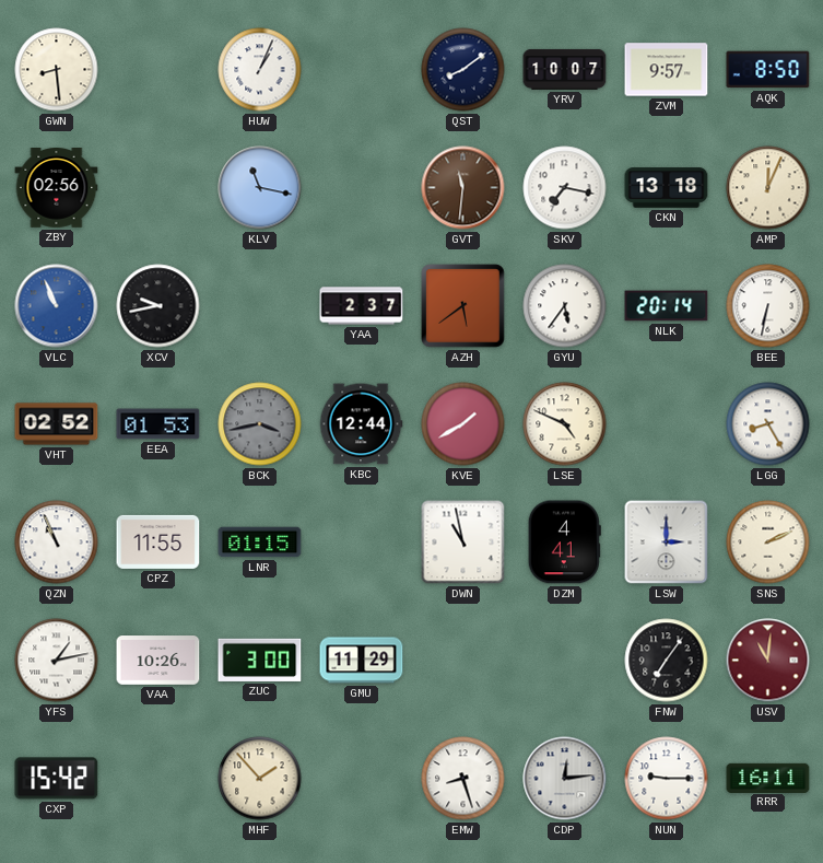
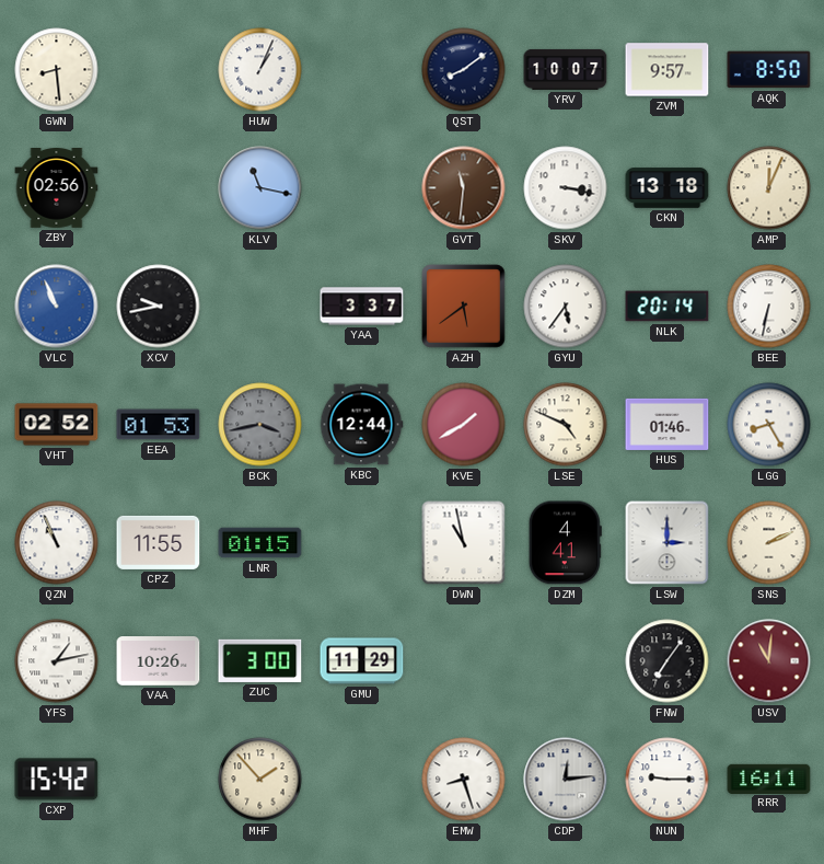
SKV: 7:17 -> 3:17 (566, 188)
YAA: 2:37 -> 3:37 (362, 307)
HUS: none -> 01:46 (668, 424)
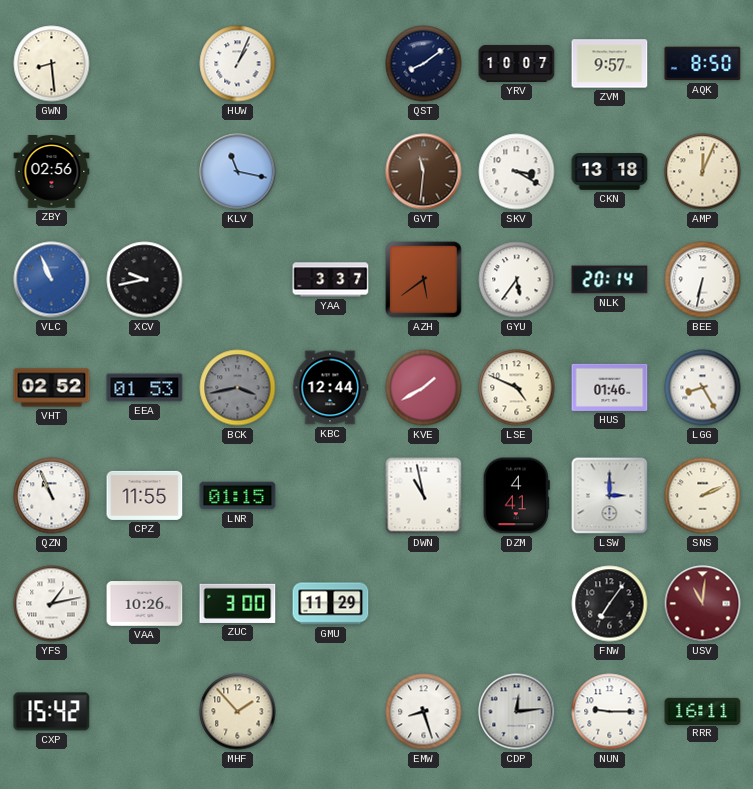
SKV: 3:17 -> 3:20 (517, 172)
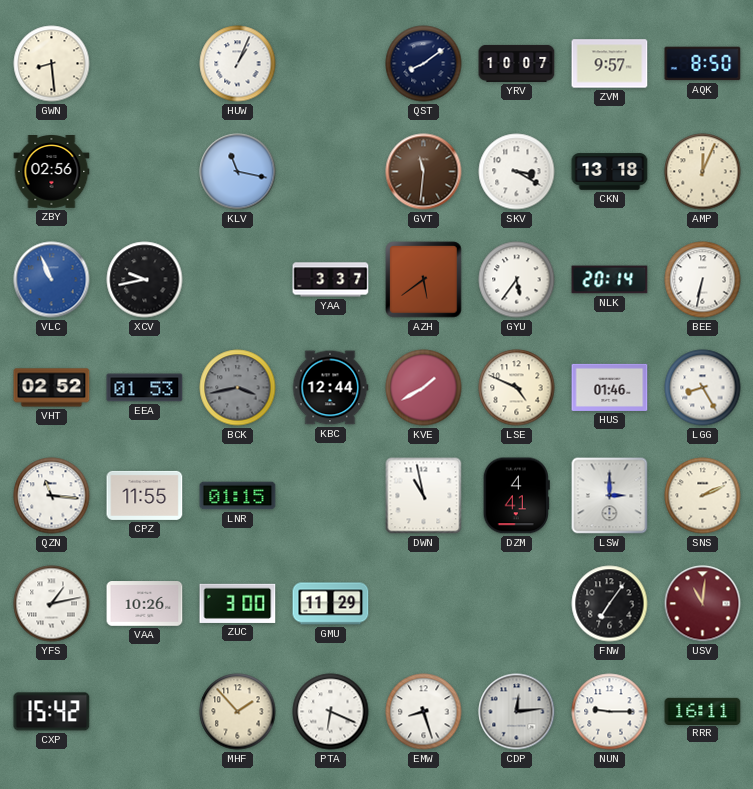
QZN: 10:56 -> 11:16 (52, 496)
PTA: none -> 6:19 (331, 712)
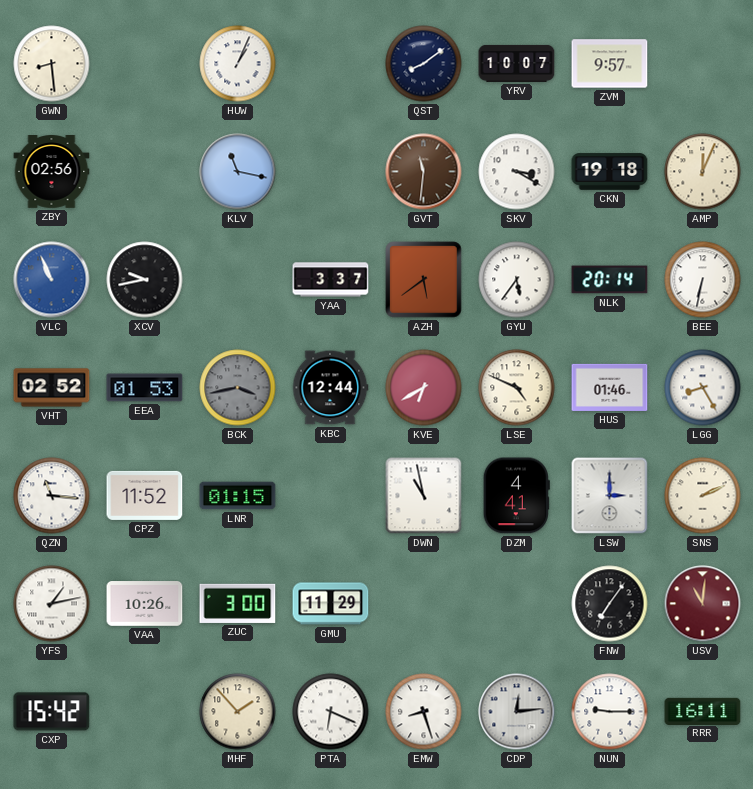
AQK: 8:50 -> none (703, 64)
CKN: 13:18 -> 19:18 (610, 172)
KVE: 1:40 -> 6:40 (424, 388)
CPZ: 11:55 -> 11:52 (145, 495)
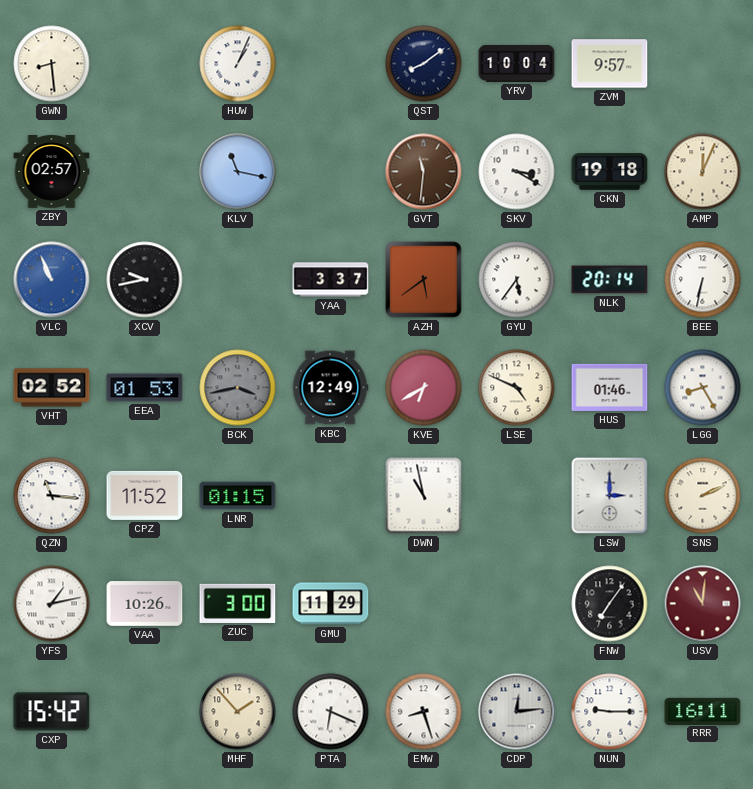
YRV: 10:07 -> 10:04 (517, 63)
ZBY: 02:56 -> 02:57 (52, 172)
KBC: 12:44 -> 12:49 (330, 388)
DZM: 4:41 -> none (516, 496)
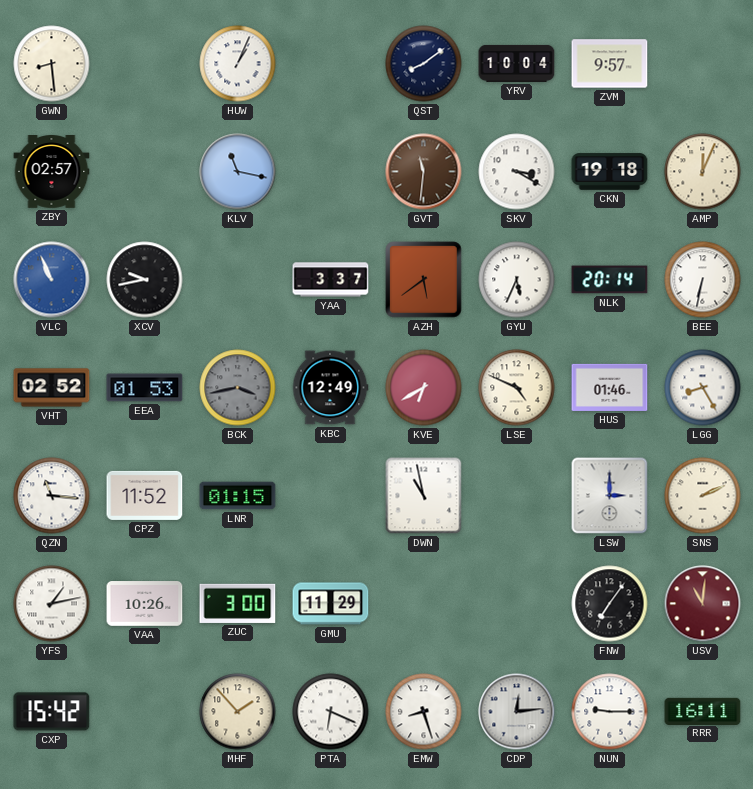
GYU: 5:36 -> 5:34 (517, 280)
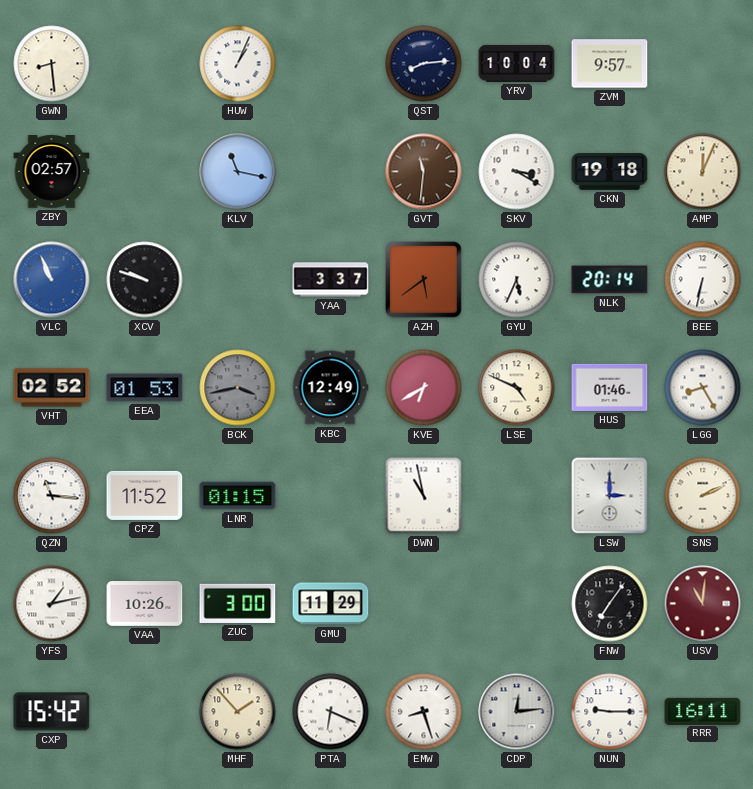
QST: 8:09 -> 8:14 (424, 64)
XCV: 9:43 -> 9:48 (145, 280)
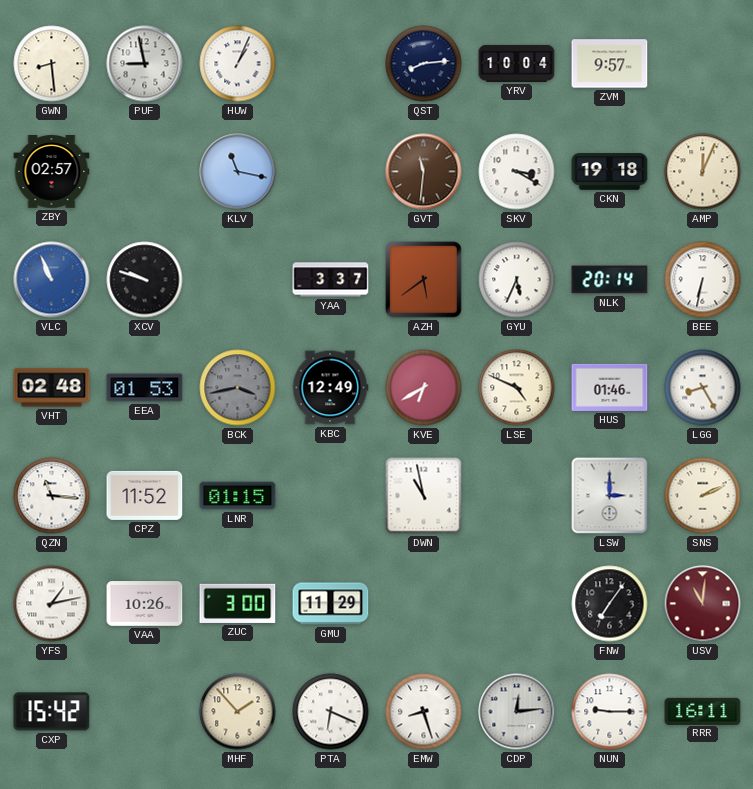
PUF: none -> 8:58 (145, 64)
VHT: 02:52 -> 02:48 (52, 388)
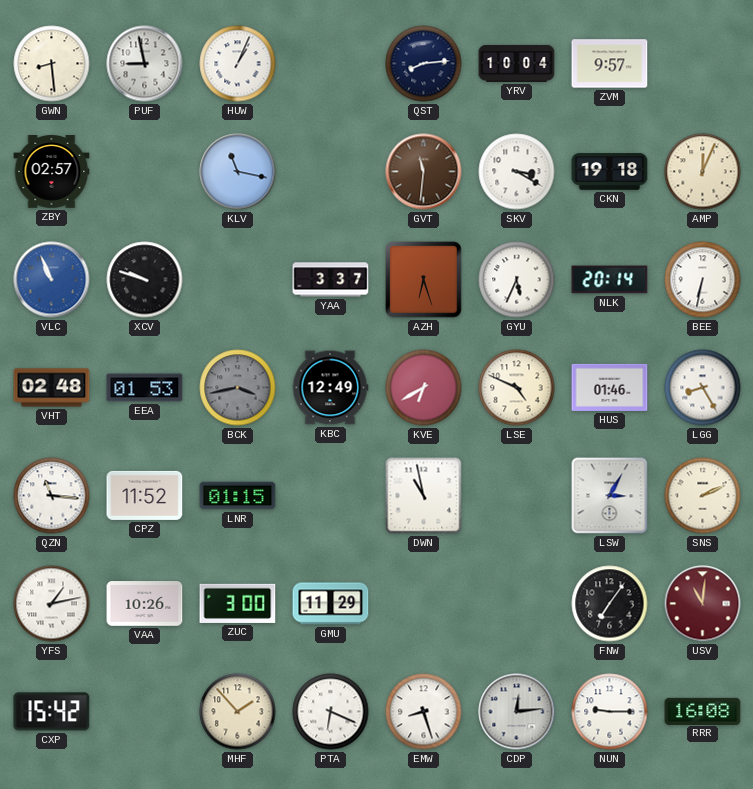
AZH: 5:39 -> 6:27 (424, 280)
LSW: 3:00 -> 3:05 (610, 496)
RRR: 16:11 -> 16:08 (703, 711)
